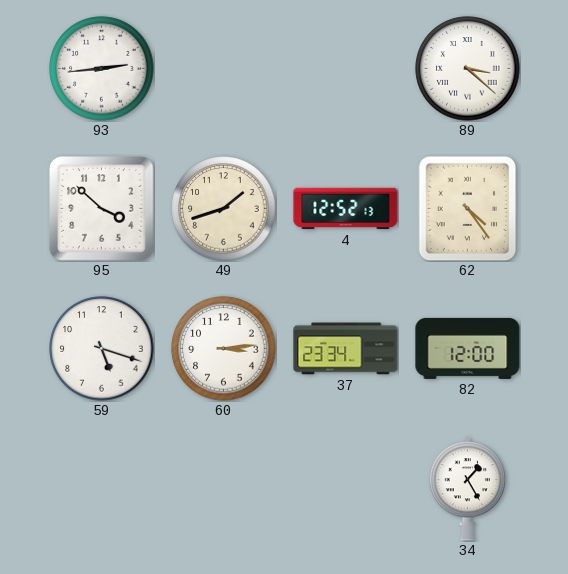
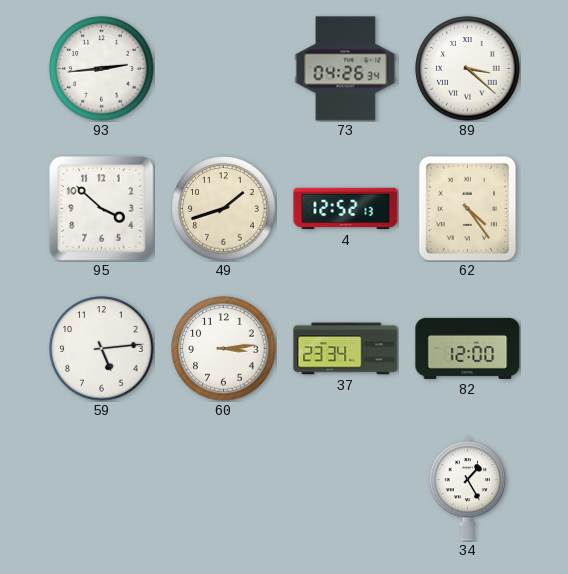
73: none -> 04:26 (346, 69)
59: 5:18 -> 5:14 (102, 349)
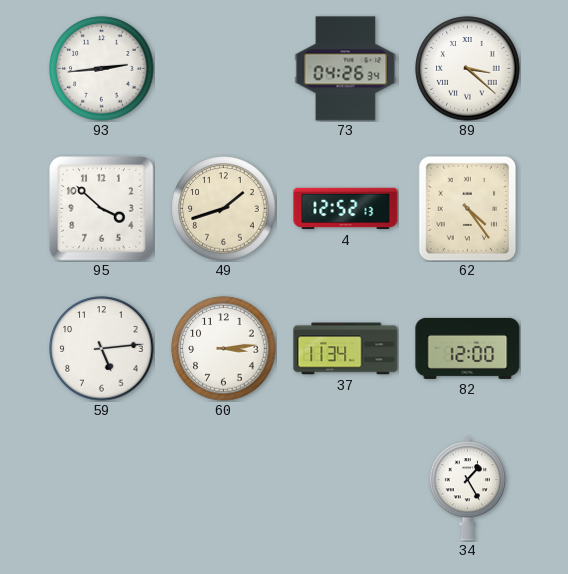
37: 23:34 -> 11:34 (346, 349)
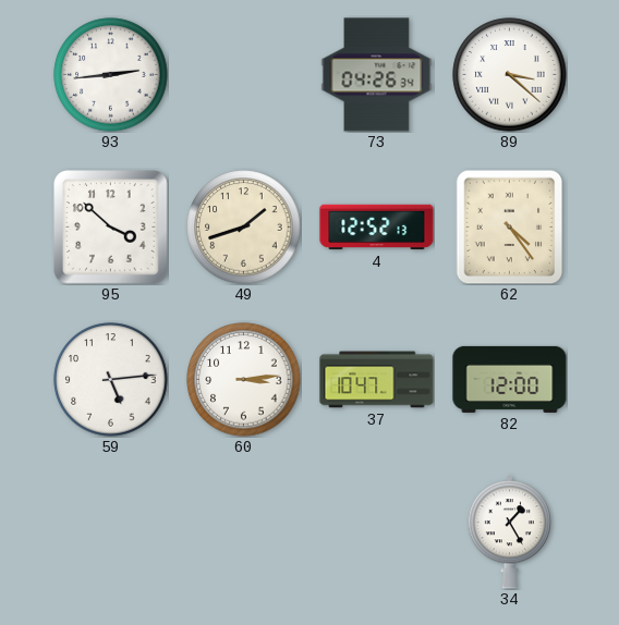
37: 11:34 -> 10:47 (377, 380)
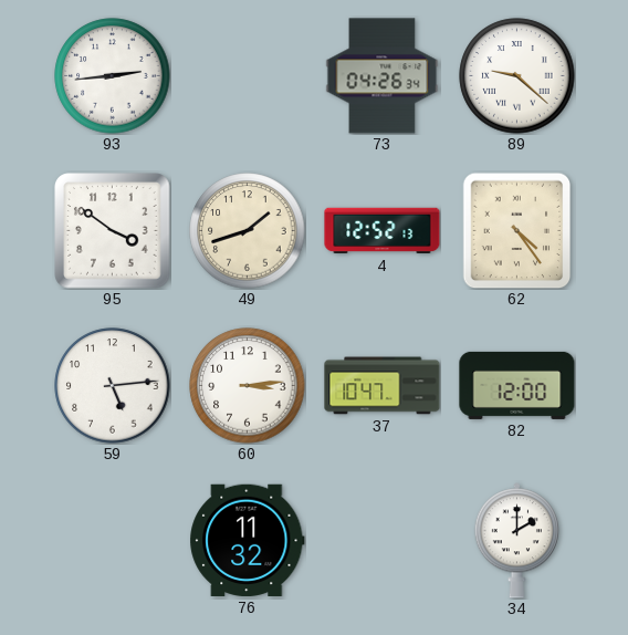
89: 3:22 -> 9:22 (517, 76)
95: 3:52 -> 3:51 (113, 231)
76: none -> 11:32 (248, 540)
34: 1:25 -> 2:00 (516, 541)
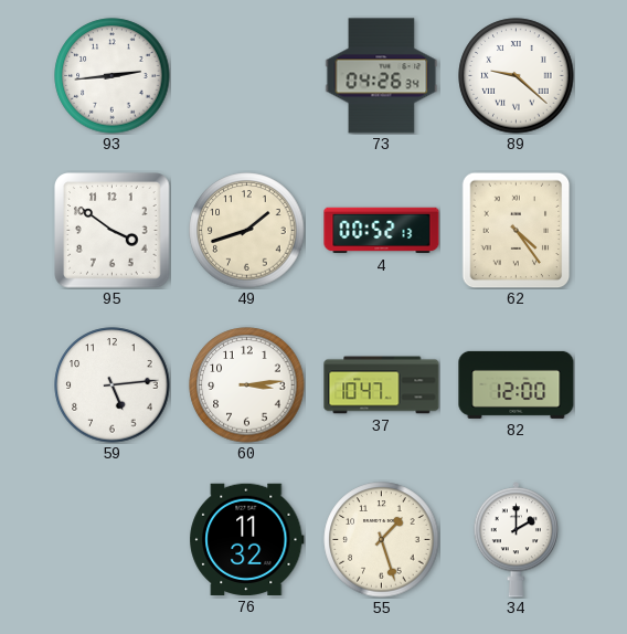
4: 12:52 -> 00:52 (382, 231)
55: none -> 1:27 (382, 540)
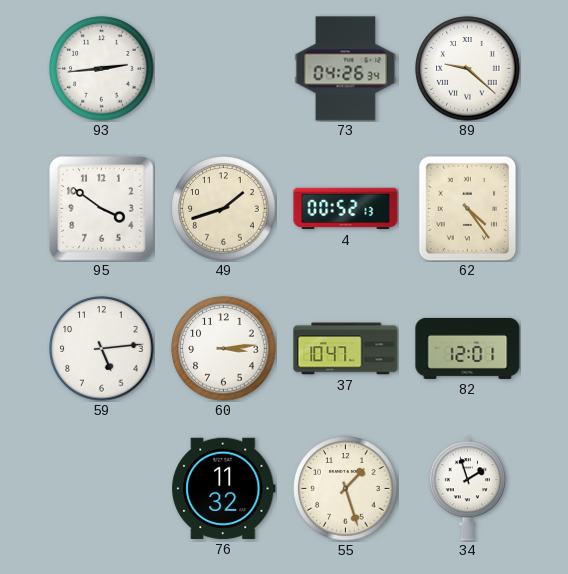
82: 12:00 -> 12:01 (468, 348)
34: 2:00 -> 1:57 (467, 489)
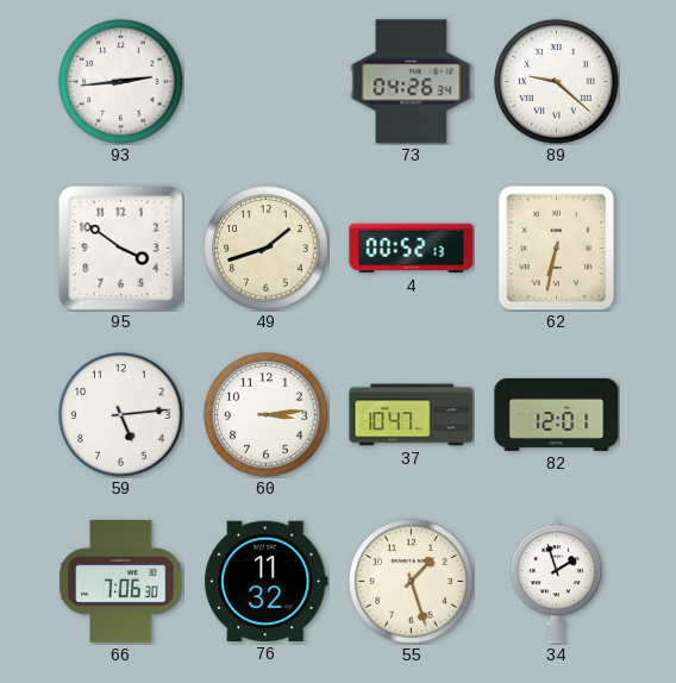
62: 4:24 -> 6:32 (557, 247)
66: none -> 7:06 (121, 581)
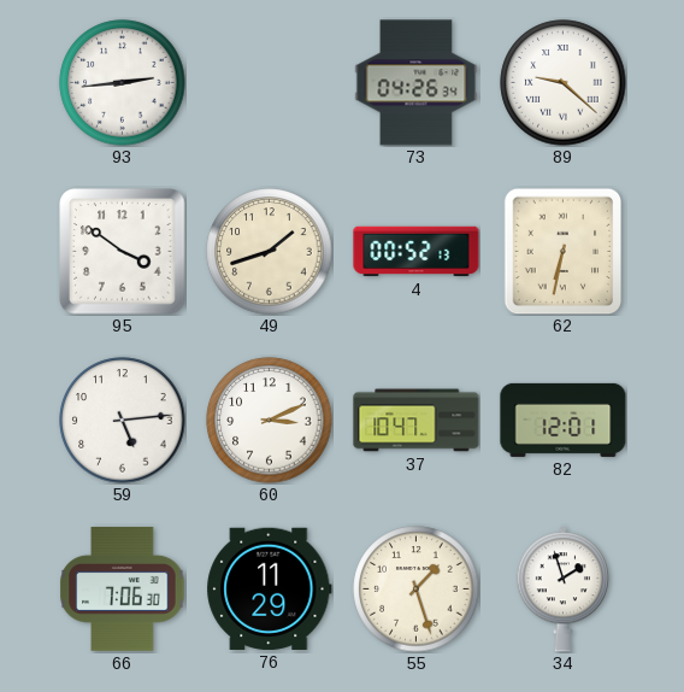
60: 3:14 -> 3:11 (270, 421)
76: 11:32 -> 11:29 (270, 588)
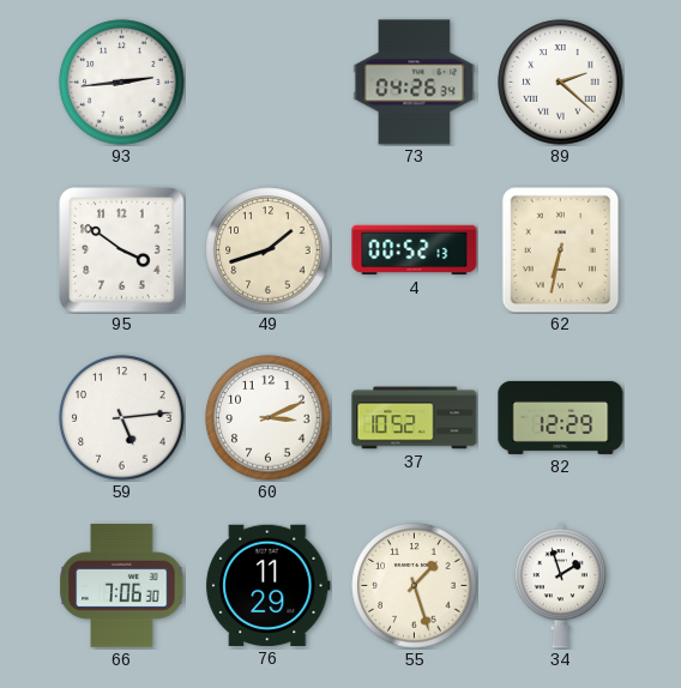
89: 9:22 -> 2:22 (561, 83)
37: 10:47 -> 10:52 (415, 418)
82: 12:01 -> 12:29 (561, 417)
